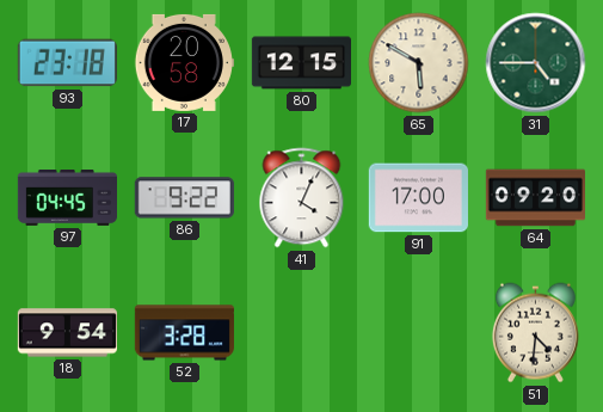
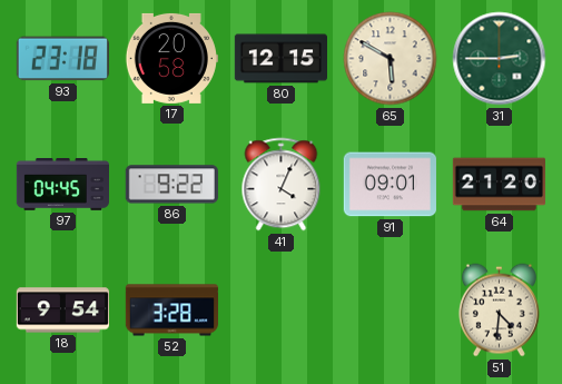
31: 4:45 -> 2:45 (500, 59)
91: 17:00 -> 09:01 (390, 185)
64: 09:20 -> 21:20 (499, 185)
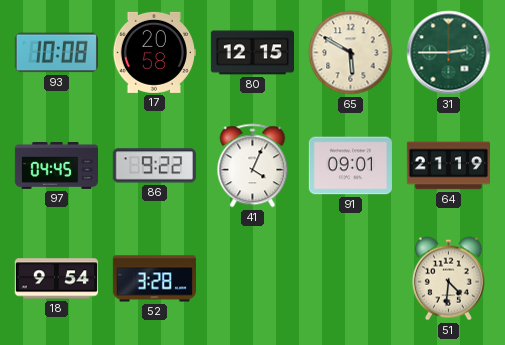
93: 23:18 -> 10:08 (56, 53)
64: 21:20 -> 21:19 (448, 166)
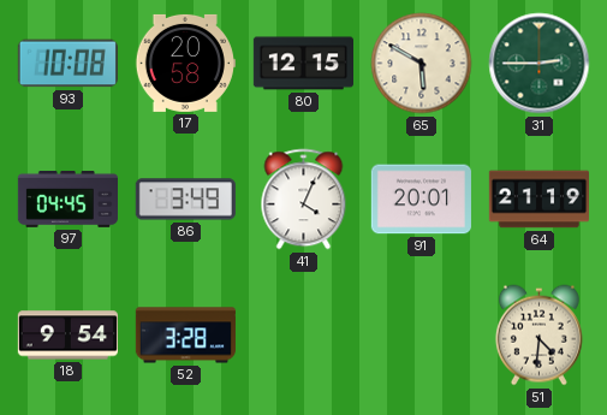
86: 9:22 -> 3:49 (185, 200)
91: 09:01 -> 20:01 (421, 200)
